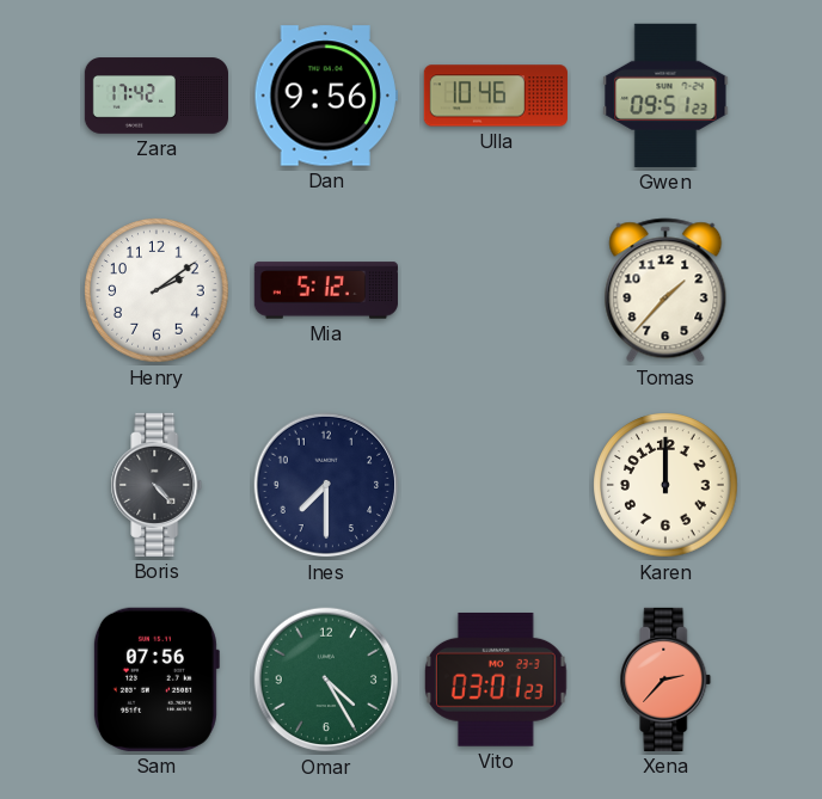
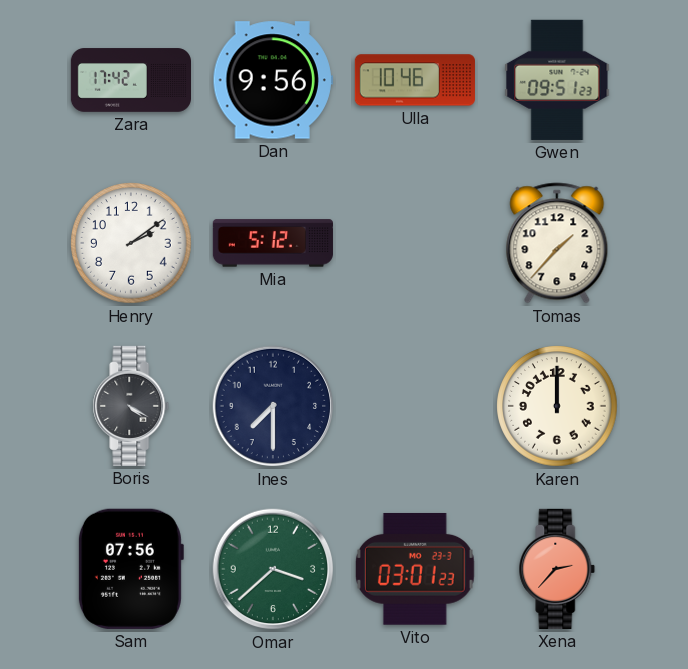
Boris: 4:23 -> 4:20 (131, 406)
Omar: 4:25 -> 3:38 (273, 569)
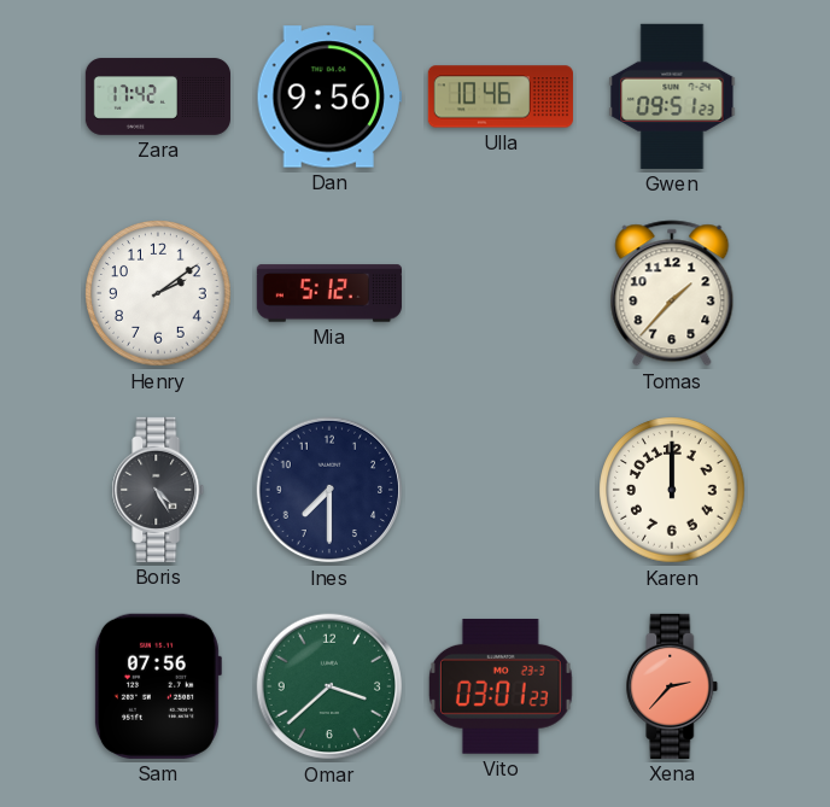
Boris: 4:20 -> 4:25 (158, 490)
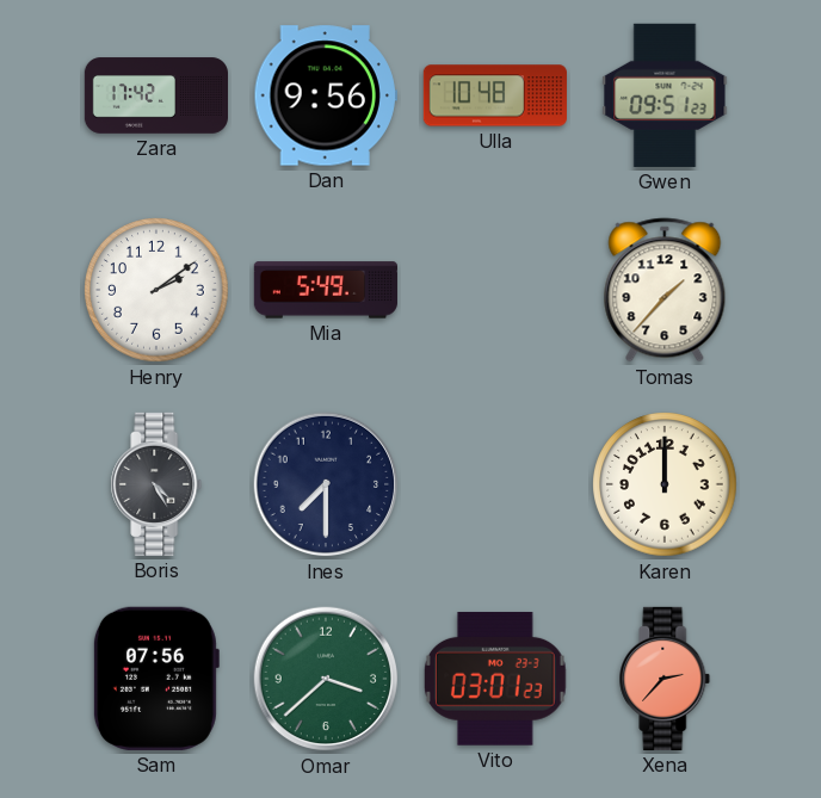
Ulla: 10:46 -> 10:48 (495, 95)
Mia: 5:12 -> 5:49 (326, 290)
